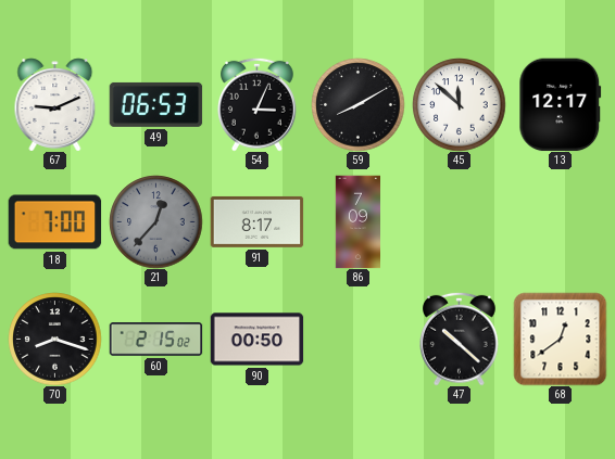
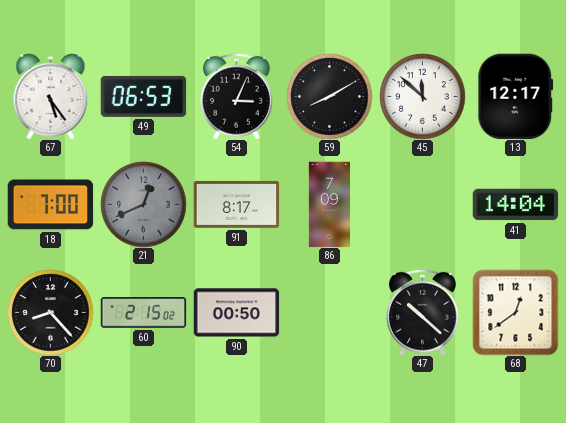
67: 9:11 -> 5:24 (51, 96)
21: 12:37 -> 12:41 (143, 204)
41: none -> 14:04 (515, 205)
70: 8:18 -> 8:23 (50, 312)
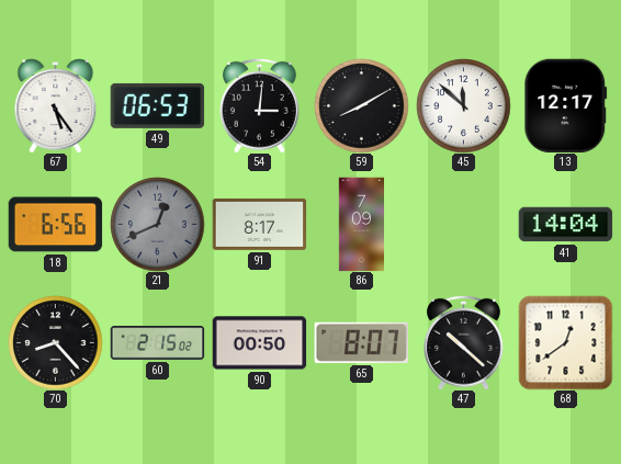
54: 3:04 -> 3:01 (260, 105)
18: 7:00 -> 6:56 (55, 225)
65: none -> 8:07 (361, 342)
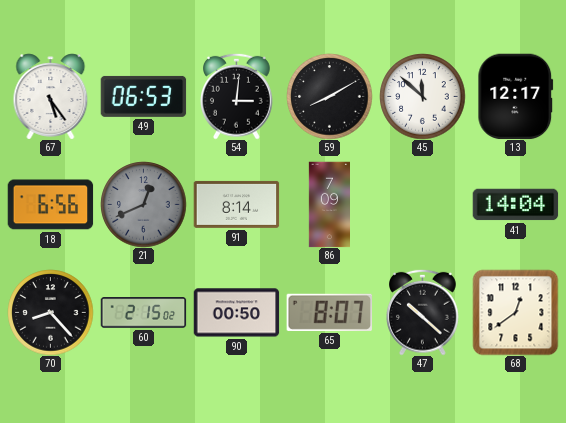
91: 8:17 -> 8:14 (236, 204)
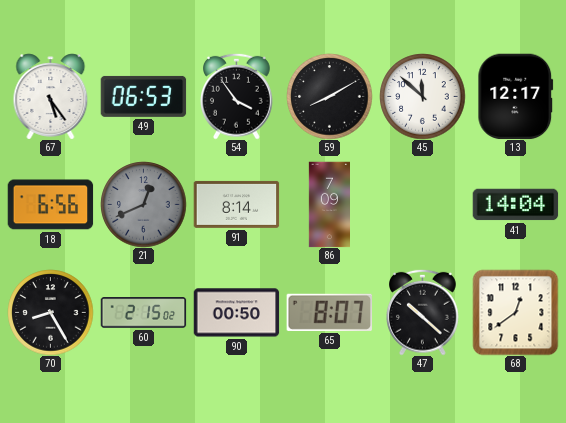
54: 3:01 -> 3:54 (237, 96)
70: 8:23 -> 8:25 (50, 312)
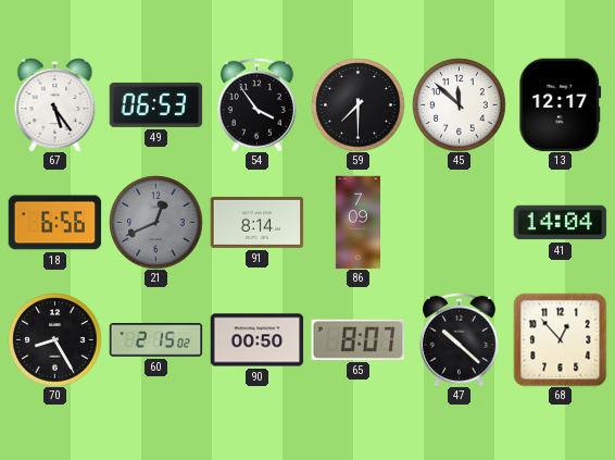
59: 8:10 -> 7:30 (357, 104)
68: 12:39 -> 12:53 (560, 339)
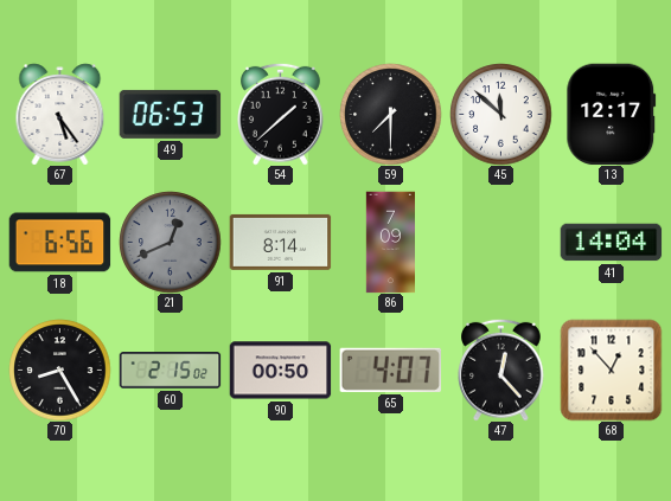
54: 3:54 -> 1:38 (281, 114)
65: 8:07 -> 4:07 (390, 370)
47: 10:22 -> 12:23 (501, 370)
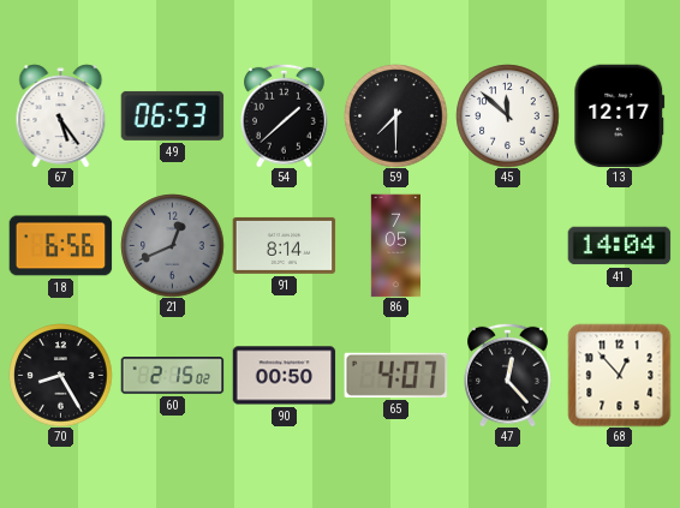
86: 7:09 -> 7:05 (396, 245)
